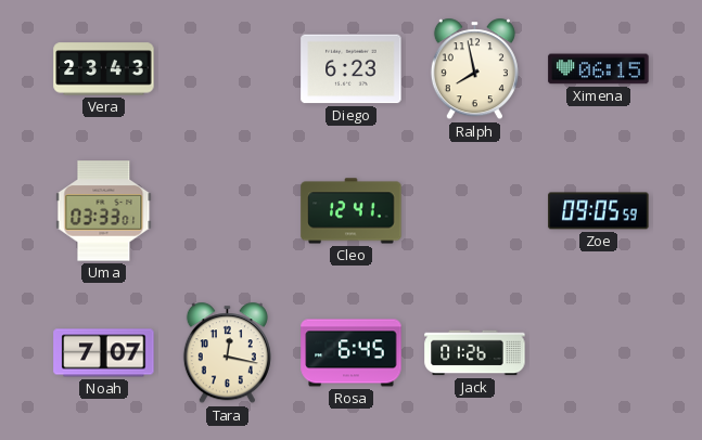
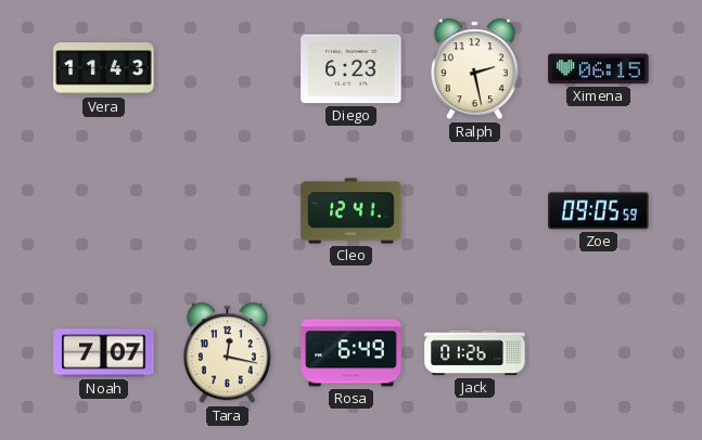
Vera: 23:43 -> 11:43 (104, 69)
Ralph: 7:58 -> 2:28 (474, 69)
Uma: 03:33 -> none (104, 211)
Rosa: 6:45 -> 6:49 (352, 353)
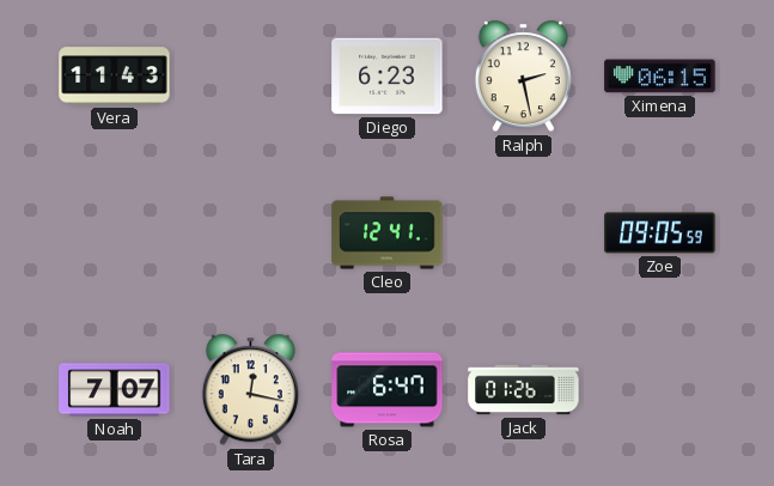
Rosa: 6:49 -> 6:47 (388, 390)
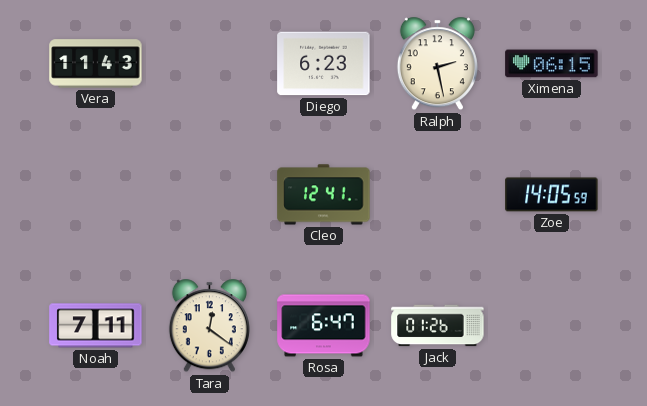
Zoe: 09:05 -> 14:05 (552, 195)
Noah: 7:07 -> 7:11 (96, 326)
Tara: 12:17 -> 12:21 (209, 326)
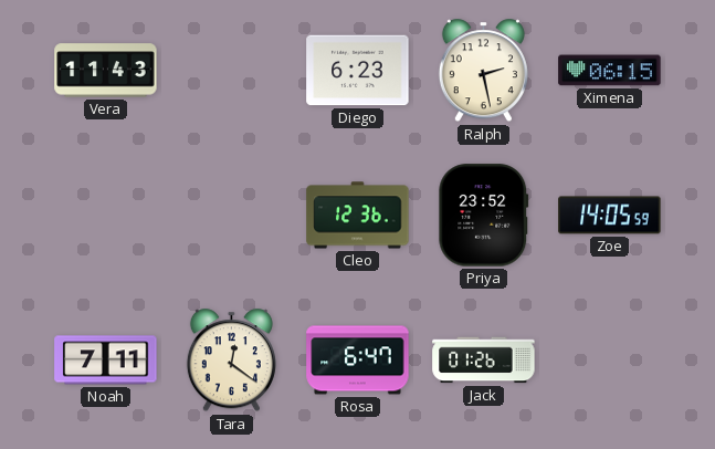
Cleo: 12:41 -> 12:36 (358, 216)
Priya: none -> 23:52 (484, 216)
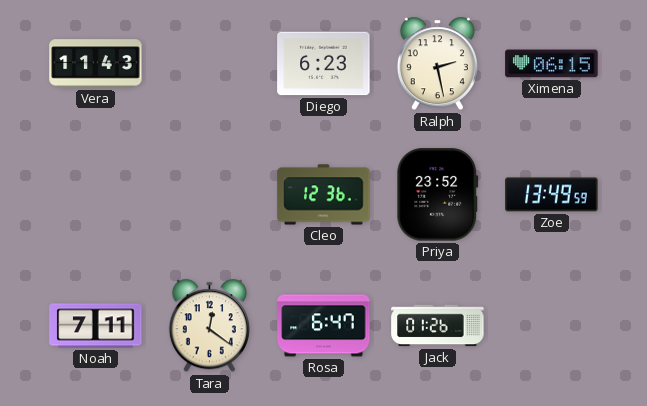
Zoe: 14:05 -> 13:49 (552, 195)
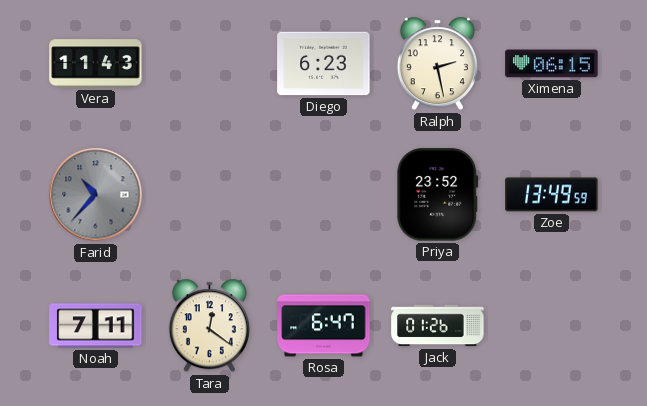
Farid: none -> 10:37 (96, 195)
Cleo: 12:36 -> none (324, 195)
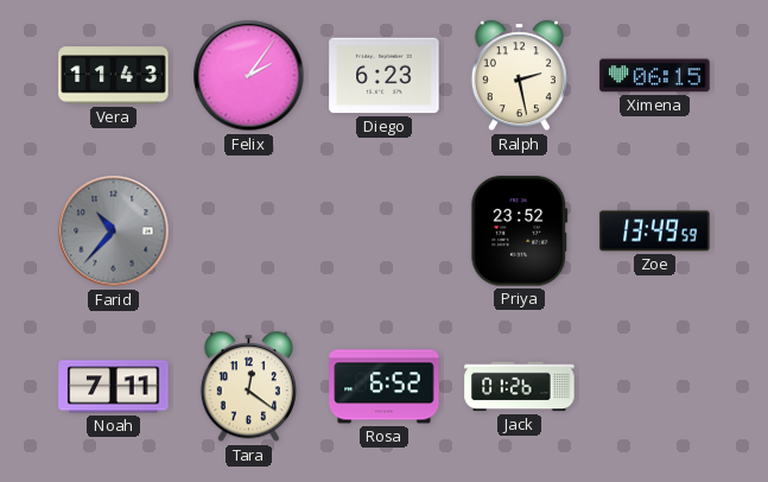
Felix: none -> 2:06 (249, 76)
Rosa: 6:47 -> 6:52 (385, 387)
